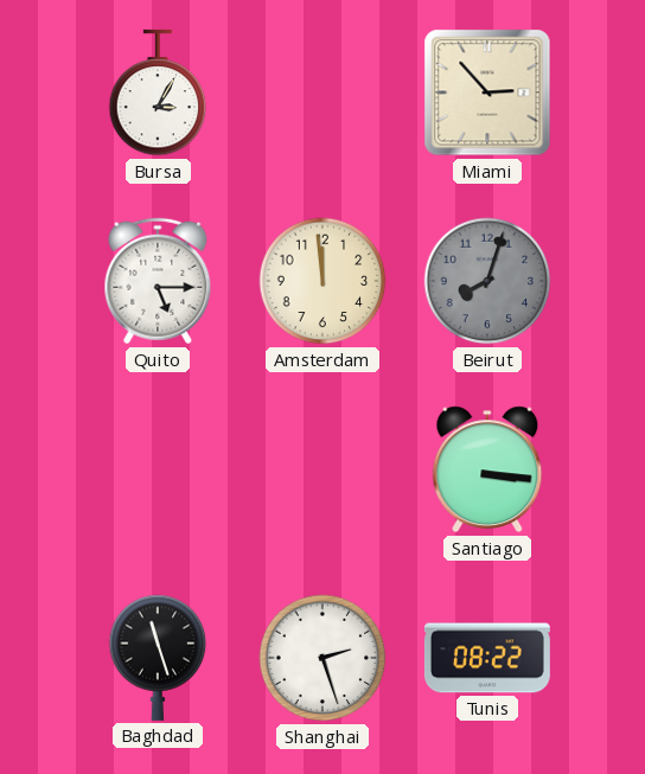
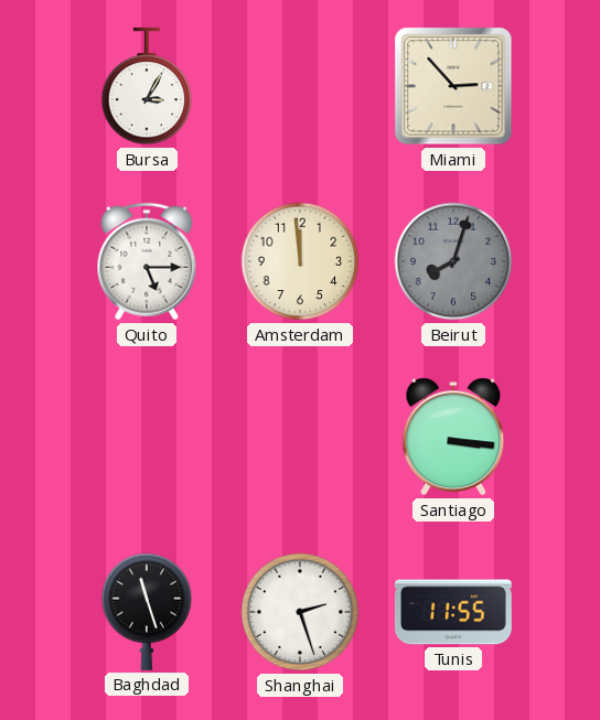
Tunis: 08:22 -> 11:55 (453, 612)
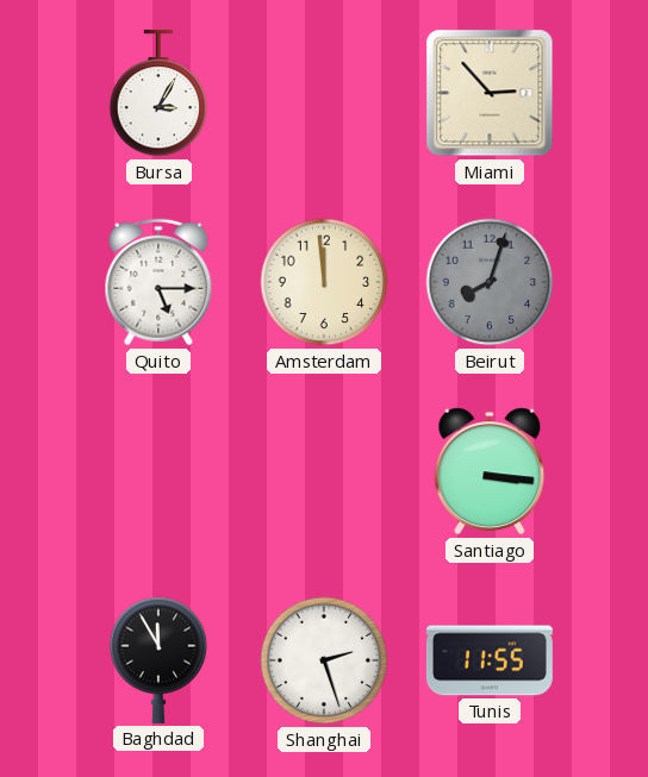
Baghdad: 11:27 -> 11:55 (158, 660)
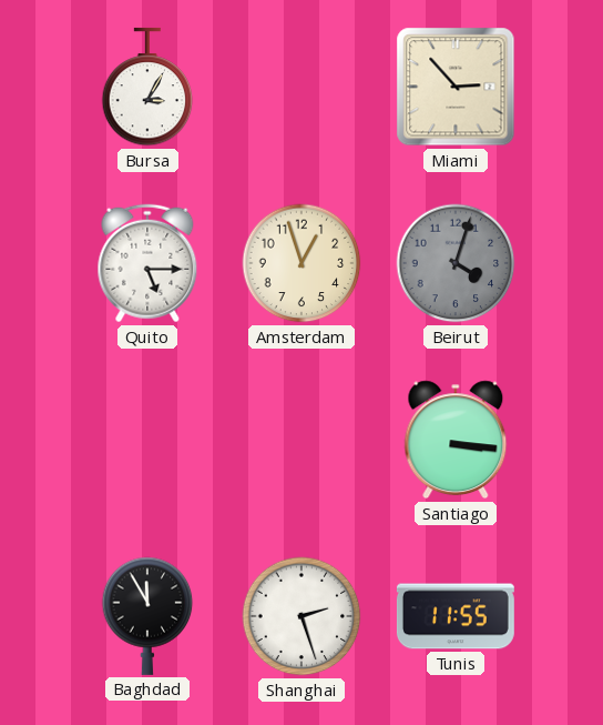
Amsterdam: 11:59 -> 12:57 (301, 263)
Beirut: 8:03 -> 4:03 (456, 263)
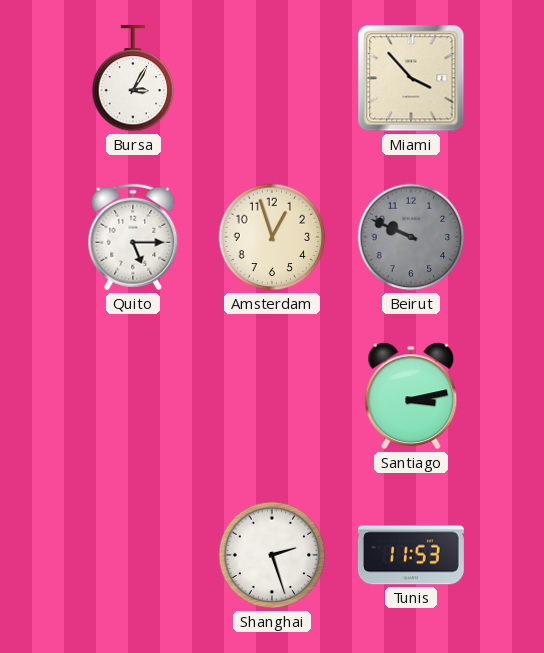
Miami: 2:53 -> 3:53 (411, 78)
Beirut: 4:03 -> 9:49 (411, 237)
Santiago: 3:16 -> 3:13 (411, 396)
Baghdad: 11:55 -> none (147, 616)
Tunis: 11:55 -> 11:53 (411, 555)
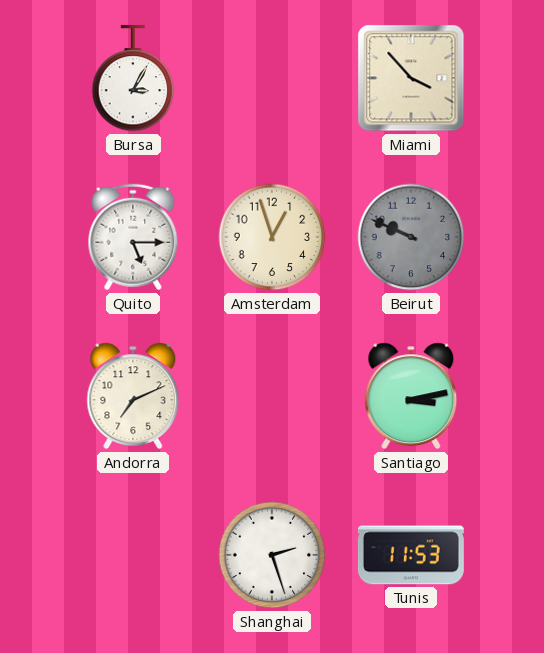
Andorra: none -> 7:11 (133, 396)
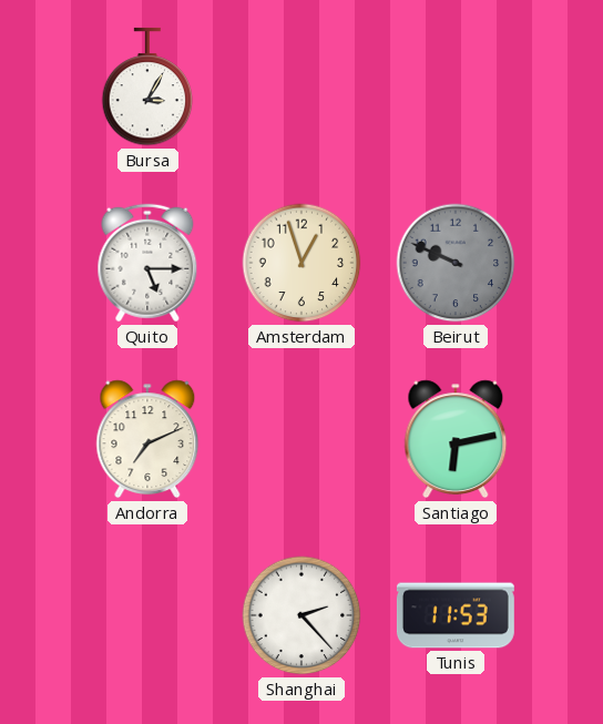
Miami: 3:53 -> none (411, 78)
Santiago: 3:13 -> 6:13 (456, 439)
Shanghai: 2:27 -> 2:23 (301, 615)
